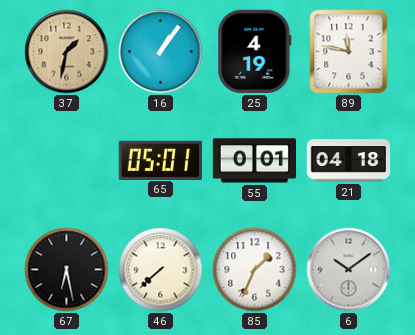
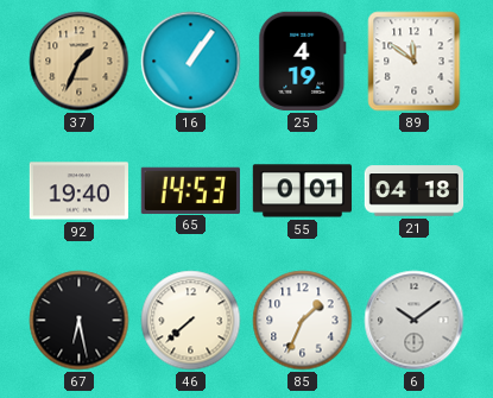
37: 1:32 -> 1:34 (80, 62)
89: 11:47 -> 11:51 (415, 62)
92: none -> 19:40 (78, 191)
65: 05:01 -> 14:53 (190, 190)
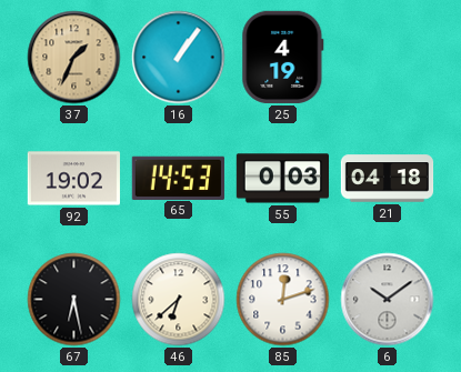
89: 11:51 -> none (415, 62)
92: 19:40 -> 19:02 (73, 179)
55: 0:01 -> 0:03 (282, 179)
46: 7:38 -> 6:38 (179, 300)
85: 1:34 -> 12:12 (283, 300)
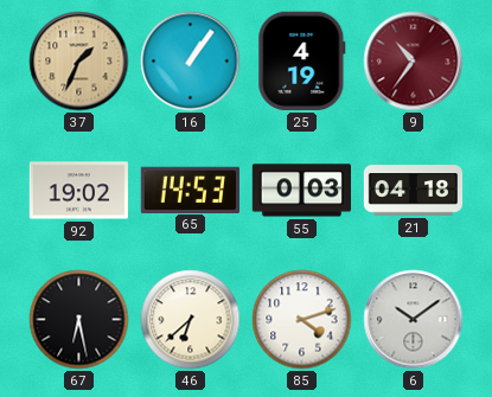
9: none -> 10:36 (414, 62)
85: 12:12 -> 4:12 (302, 320)
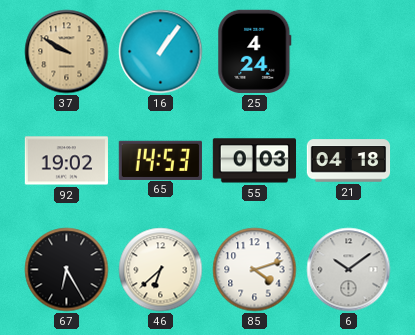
37: 1:34 -> 9:50 (67, 52)
25: 4:19 -> 4:24 (255, 51)
9: 10:36 -> none (414, 62)
67: 6:28 -> 6:25 (67, 270)
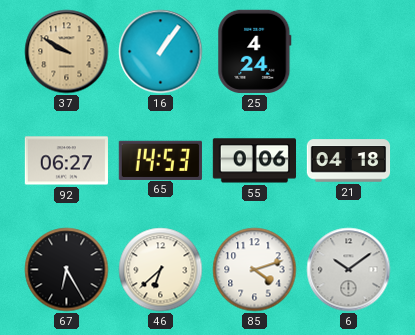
92: 19:02 -> 06:27 (66, 161)
55: 0:03 -> 0:06 (254, 161)
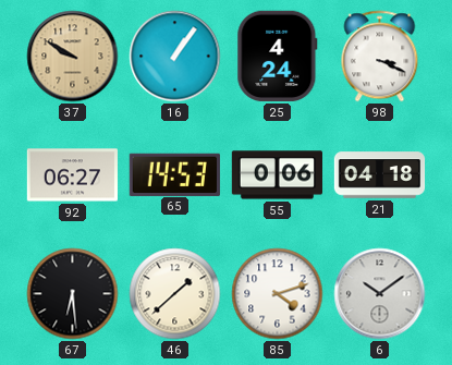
98: none -> 3:19 (380, 57)
67: 6:25 -> 6:29 (73, 294)
46: 6:38 -> 1:38 (175, 294)
